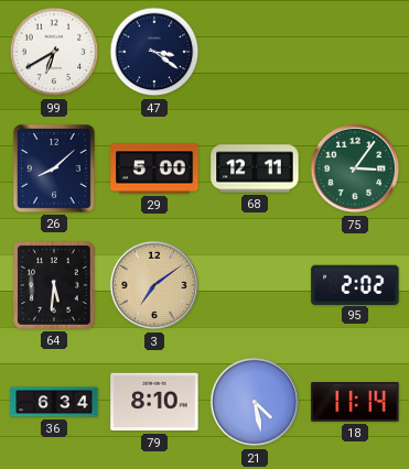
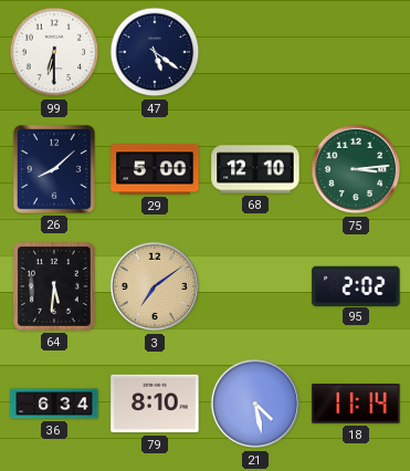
99: 6:40 -> 6:30 (54, 52)
47: 3:21 -> 5:21 (155, 52)
68: 12:11 -> 12:10 (255, 169)
75: 3:06 -> 3:14 (356, 169)
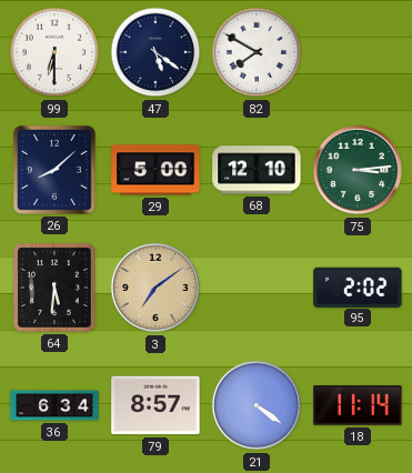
82: none -> 7:50 (257, 52)
79: 8:10 -> 8:57 (155, 405)
21: 4:28 -> 4:21 (257, 405)
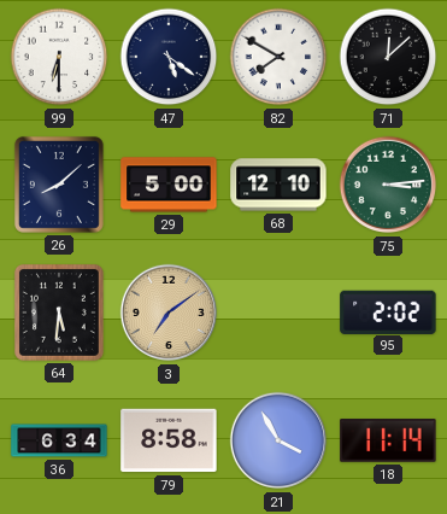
71: none -> 12:08 (388, 57)
79: 8:57 -> 8:58 (169, 440)
21: 4:21 -> 3:55 (278, 440)
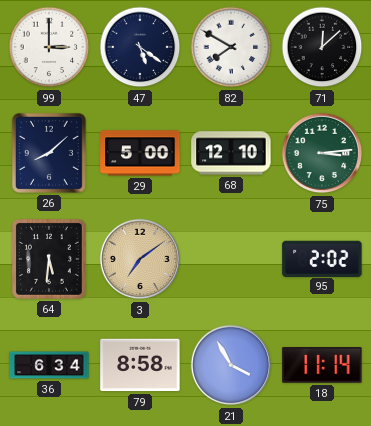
99: 6:30 -> 3:00 (49, 47)
